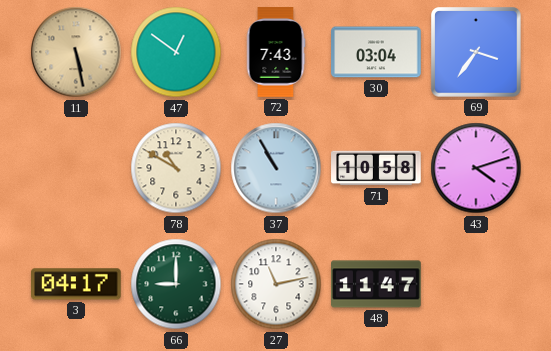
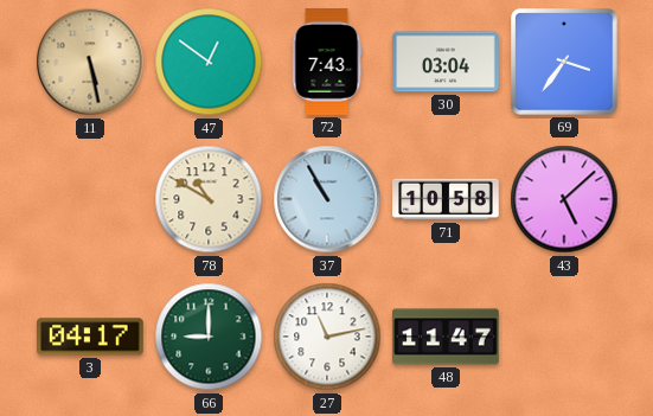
43: 4:12 -> 5:08 (564, 199)
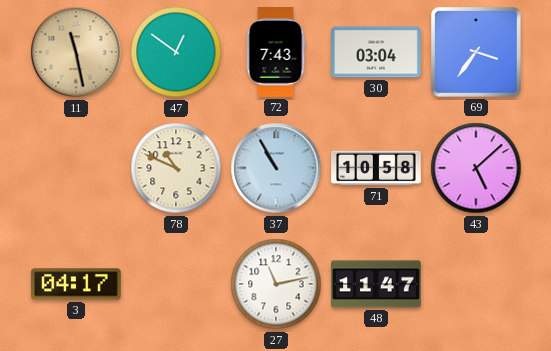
11: 5:28 -> 11:28 (76, 52)
78: 10:50 -> 10:49 (176, 168)
66: 9:00 -> none (209, 337)
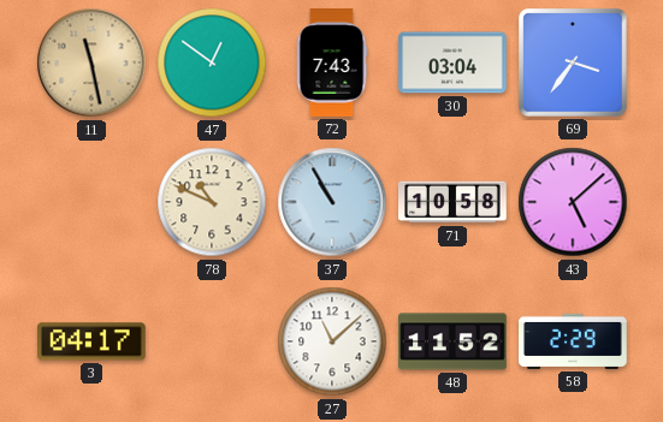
27: 11:13 -> 11:08 (332, 341)
48: 11:47 -> 11:52 (452, 341)
58: none -> 2:29 (573, 341)
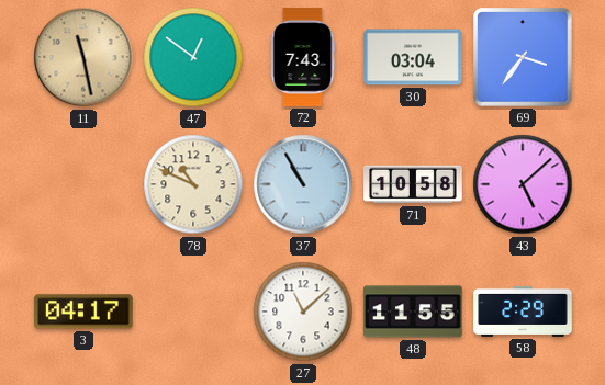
48: 11:52 -> 11:55 (413, 312)
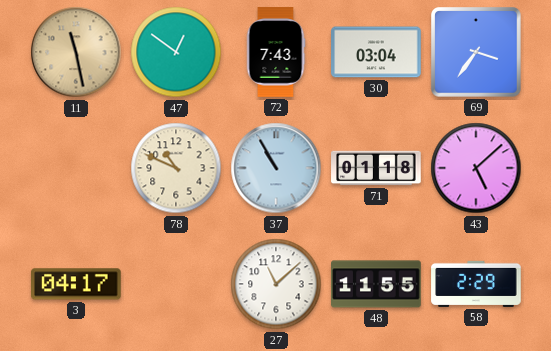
71: 10:58 -> 01:18 (376, 168)
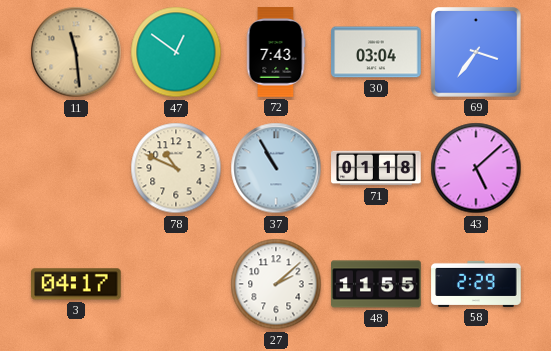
11: 11:28 -> 11:29 (76, 52)
27: 11:08 -> 2:08 (276, 284)
